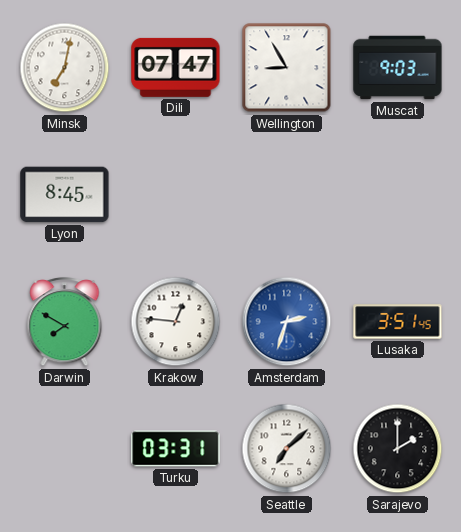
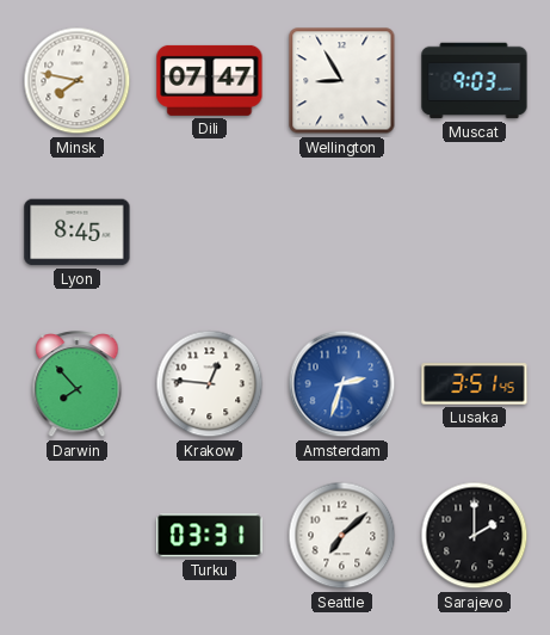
Minsk: 7:02 -> 7:47 (78, 81)
Darwin: 7:50 -> 7:53 (78, 384)
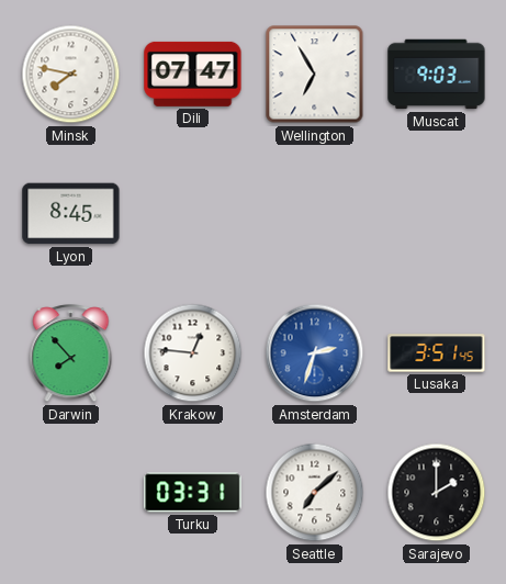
Wellington: 8:55 -> 6:55 (315, 75)
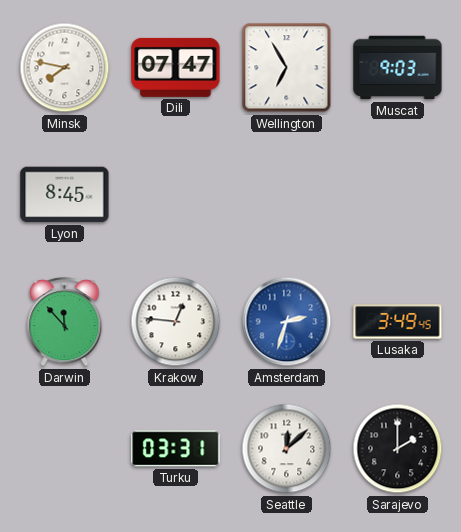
Darwin: 7:53 -> 11:53 (65, 322)
Lusaka: 3:51 -> 3:49 (398, 322)
Seattle: 7:08 -> 12:08 (287, 449)
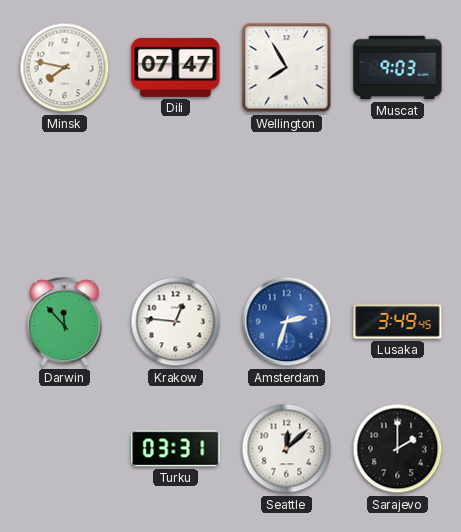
Wellington: 6:55 -> 7:55 (287, 68)
Lyon: 8:45 -> none (65, 195)
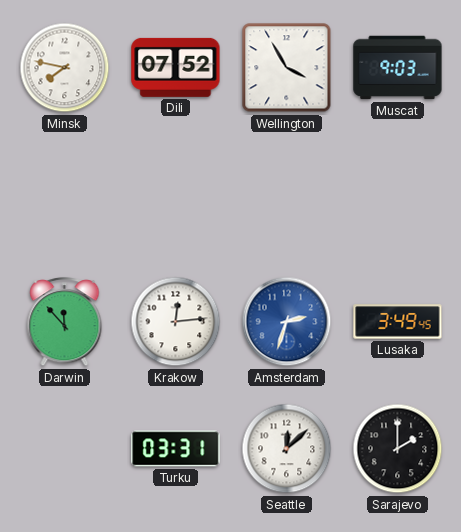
Dili: 07:47 -> 07:52 (176, 67)
Wellington: 7:55 -> 3:55 (287, 68)
Krakow: 12:46 -> 12:14 (176, 322)
